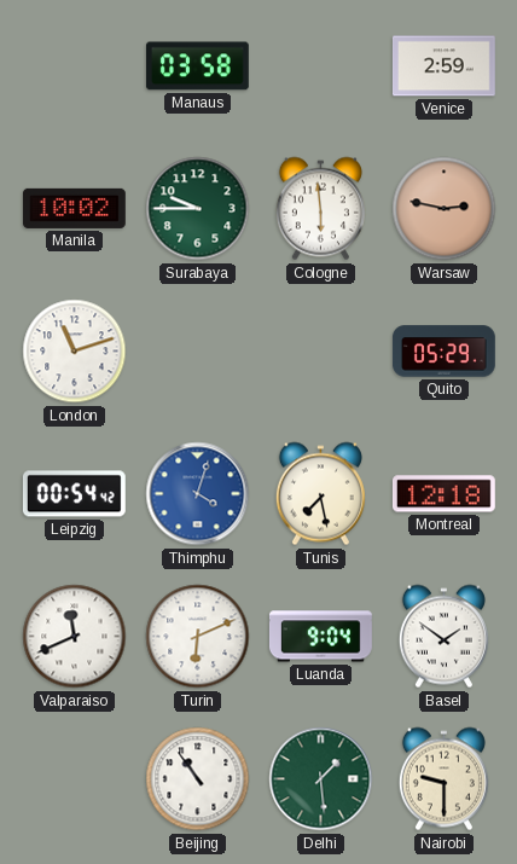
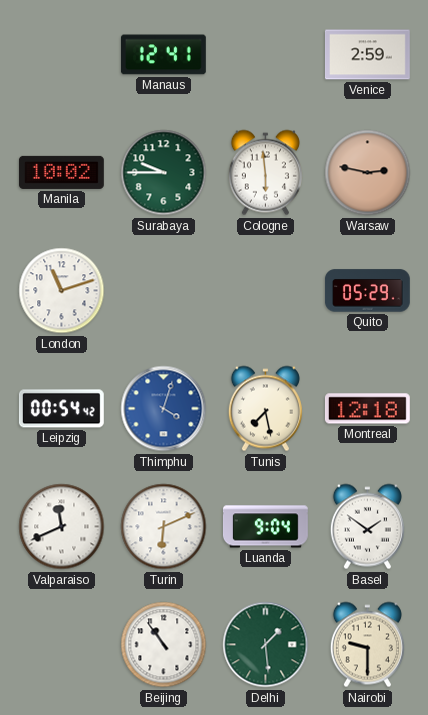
Manaus: 03:58 -> 12:41 (163, 55)
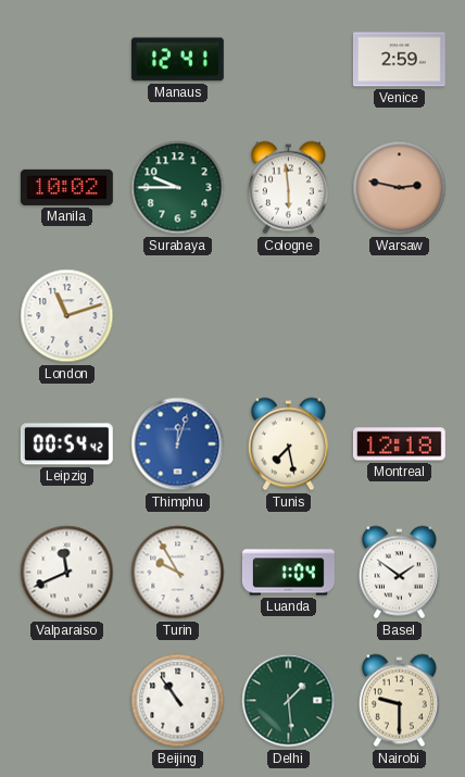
Quito: 05:29 -> none (367, 291)
Thimphu: 4:03 -> 12:03 (178, 444)
Turin: 6:11 -> 9:55 (178, 573)
Luanda: 9:04 -> 1:04 (288, 573)
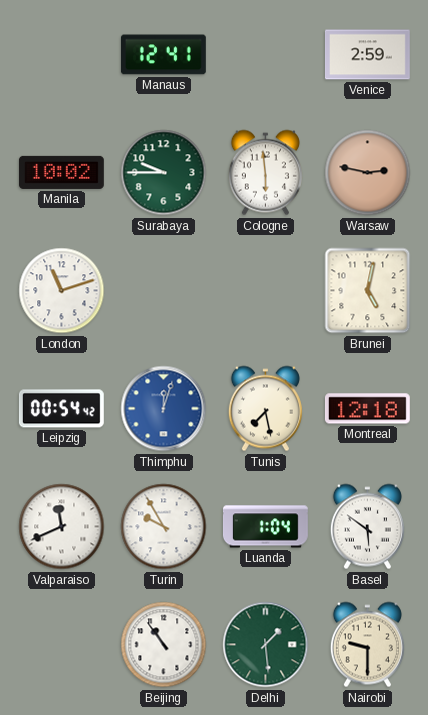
Brunei: none -> 5:02 (368, 291)
Basel: 1:51 -> 5:51 (367, 527)
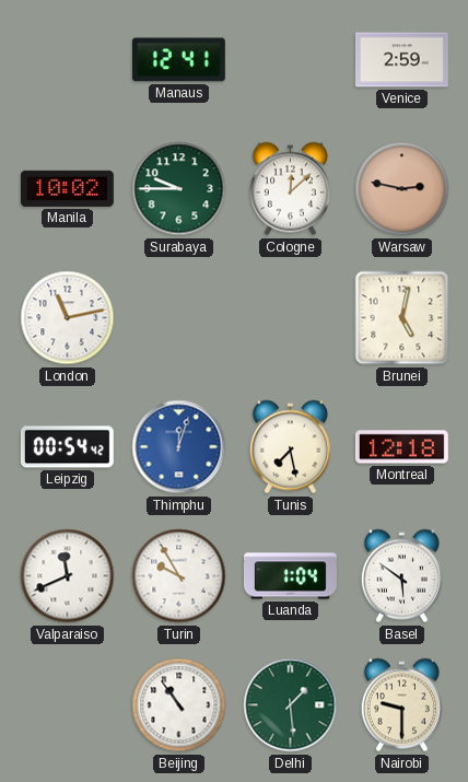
Cologne: 5:59 -> 12:08 (290, 189)
London: 11:12 -> 11:13 (68, 318)
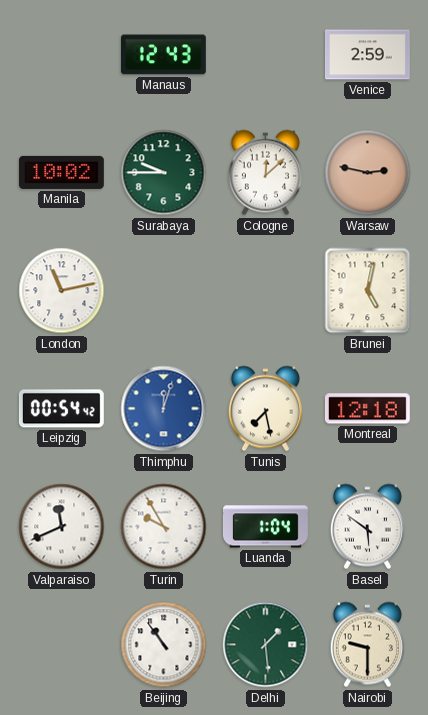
Manaus: 12:41 -> 12:43 (163, 55)
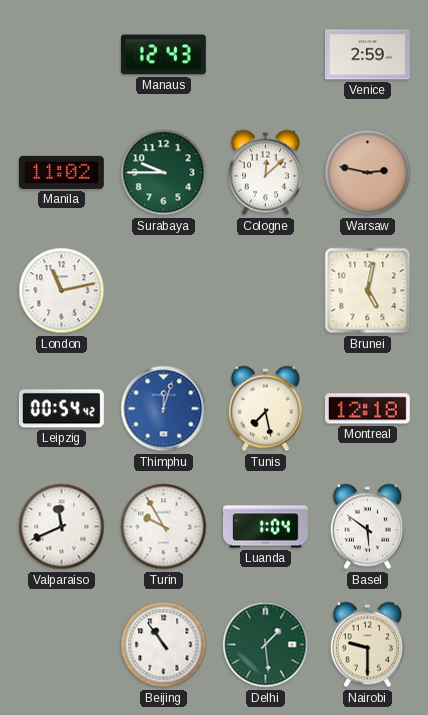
Manila: 10:02 -> 11:02 (61, 172)
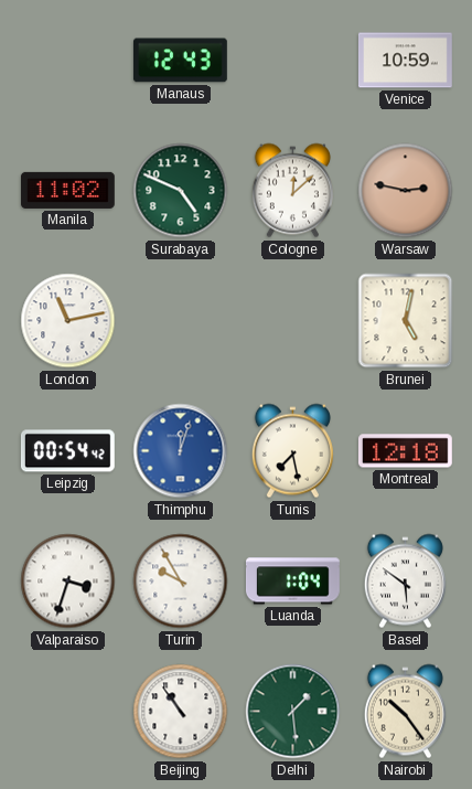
Venice: 2:59 -> 10:59 (405, 61)
Surabaya: 9:45 -> 4:49 (181, 191)
Valparaiso: 11:41 -> 3:33 (68, 582)
Nairobi: 9:30 -> 10:24 (405, 712)
